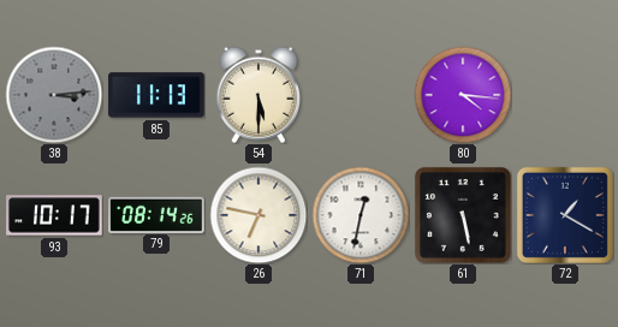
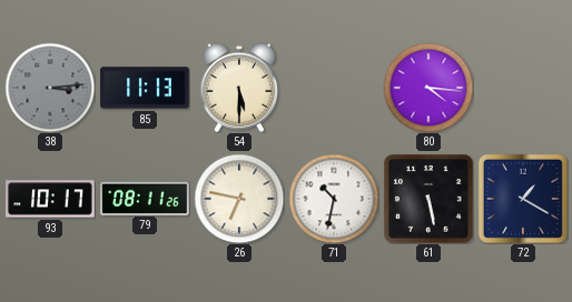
79: 08:14 -> 08:11 (145, 198)
71: 12:32 -> 10:32 (334, 199)
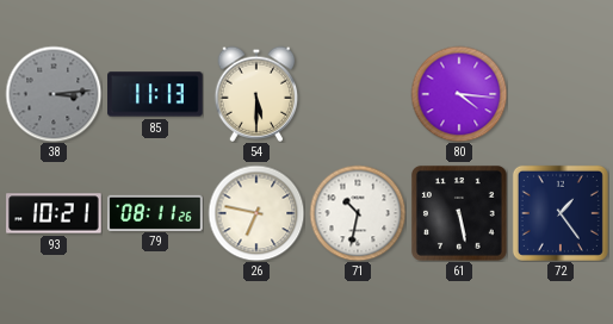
93: 10:17 -> 10:21 (54, 213)
72: 1:20 -> 1:24 (561, 213)
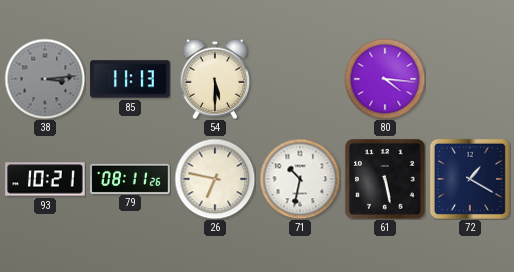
72: 1:24 -> 1:20 (470, 179)
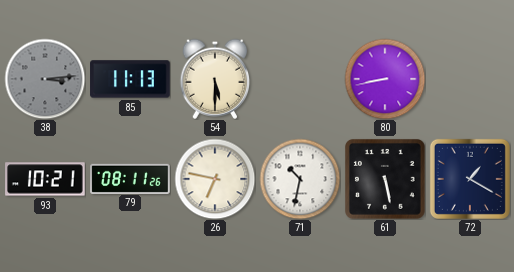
80: 4:16 -> 8:43 (385, 79)
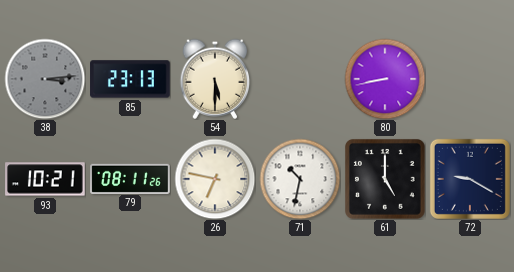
85: 11:13 -> 23:13 (130, 79)
61: 5:28 -> 5:00 (385, 179)
72: 1:20 -> 9:20 (470, 179)
